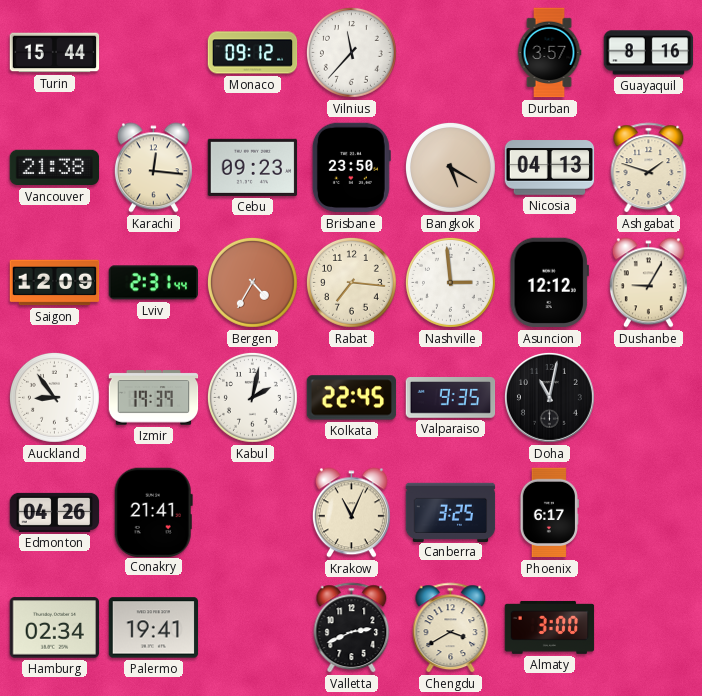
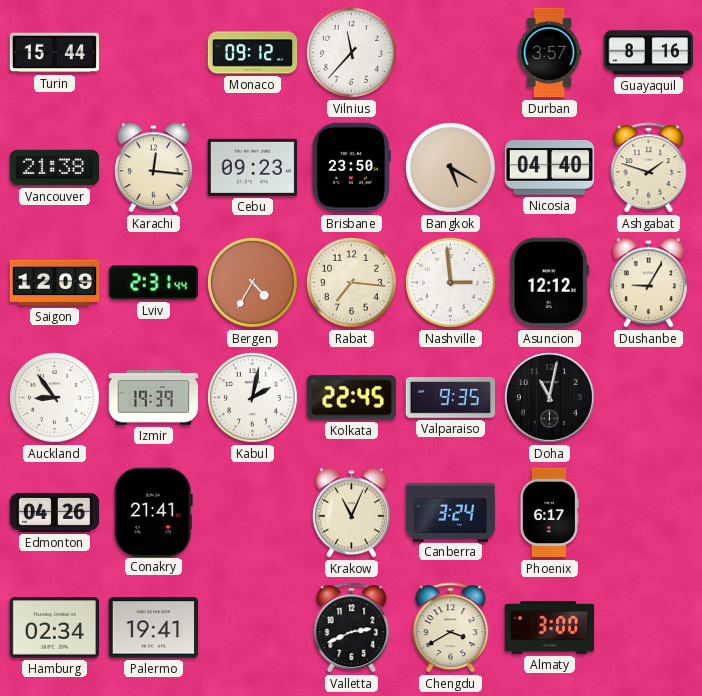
Nicosia: 04:13 -> 04:40 (550, 168)
Canberra: 3:25 -> 3:24 (451, 512)
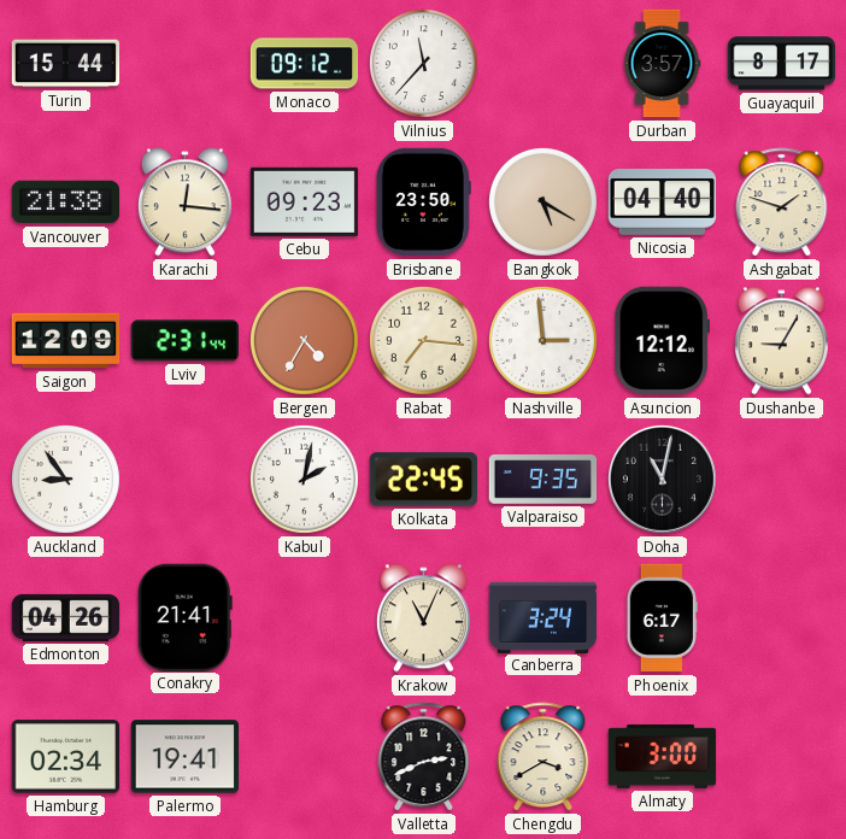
Guayaquil: 8:16 -> 8:17 (782, 64)
Izmir: 19:39 -> none (154, 398)
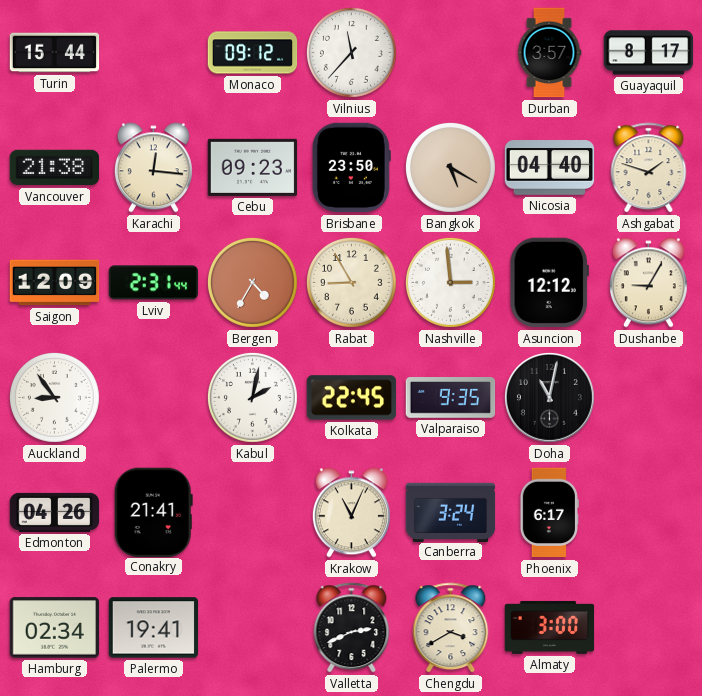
Rabat: 7:16 -> 8:55 (351, 282)
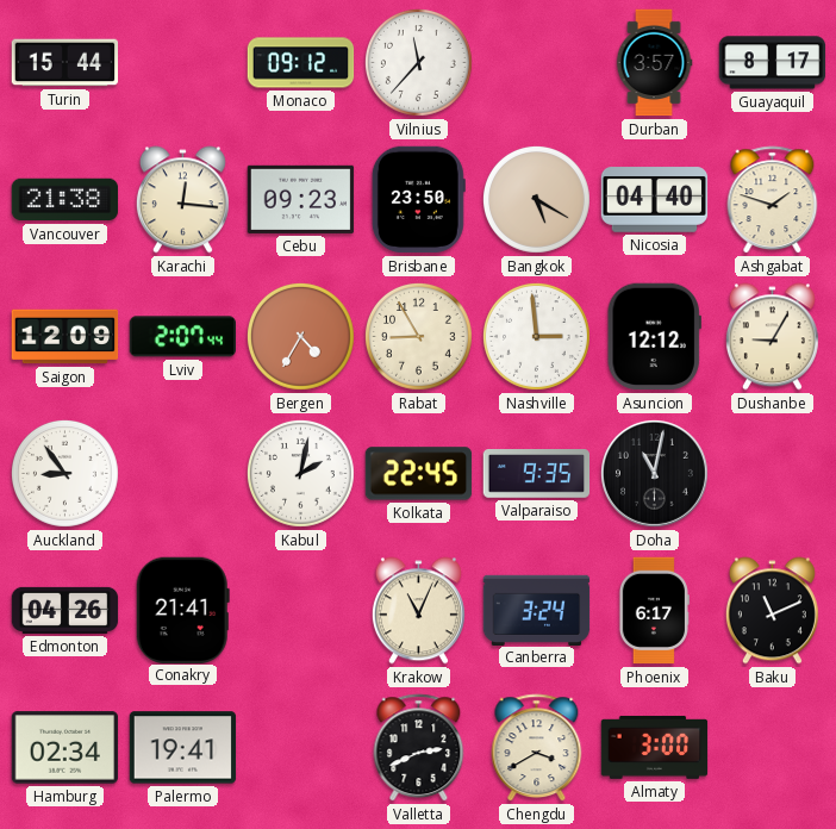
Lviv: 2:31 -> 2:07 (182, 337)
Baku: none -> 11:11 (772, 611)
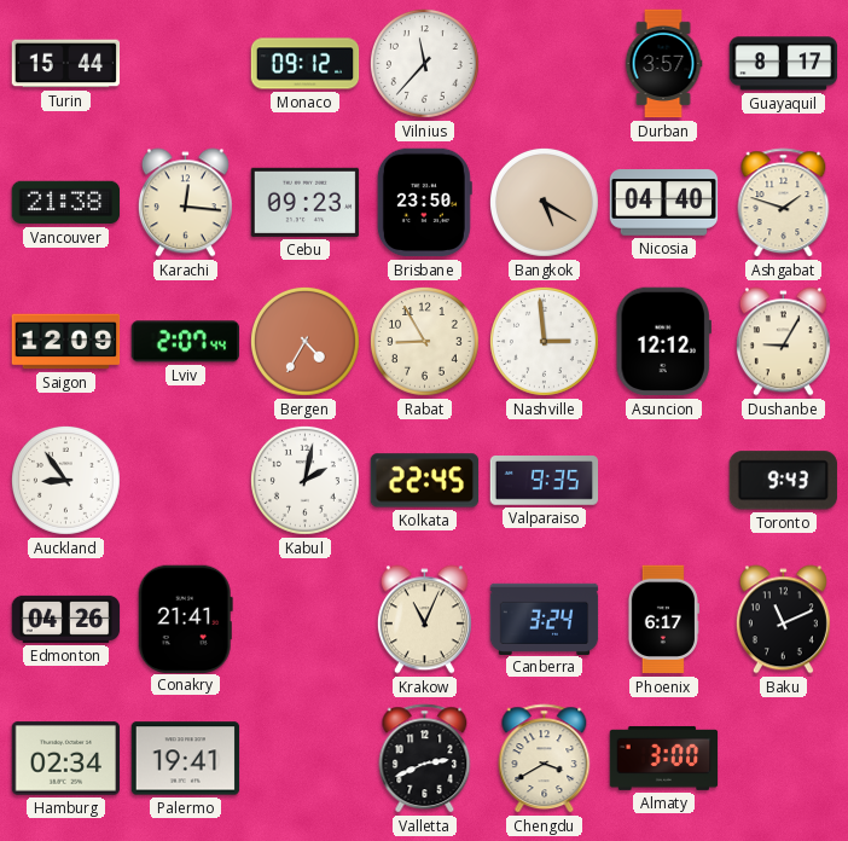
Doha: 11:02 -> none (654, 473)
Toronto: none -> 9:43 (783, 481)
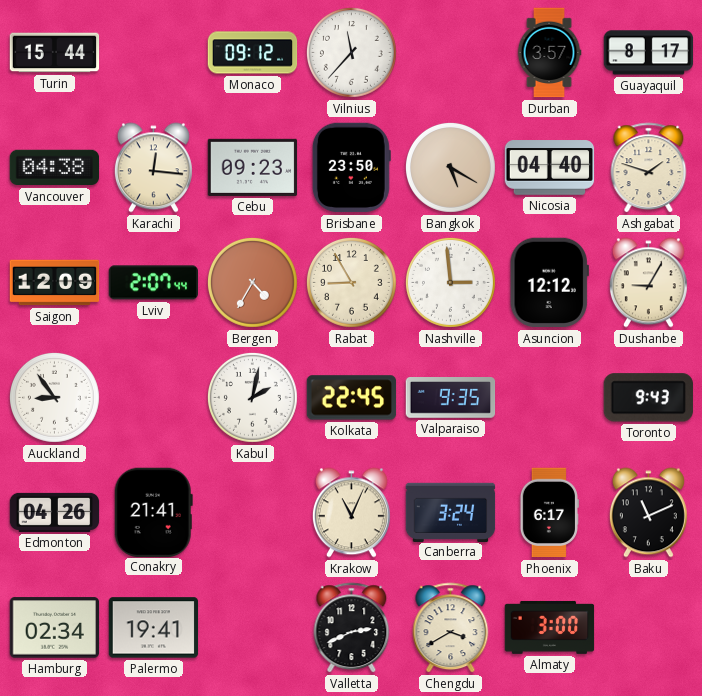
Vancouver: 21:38 -> 04:38 (55, 168)
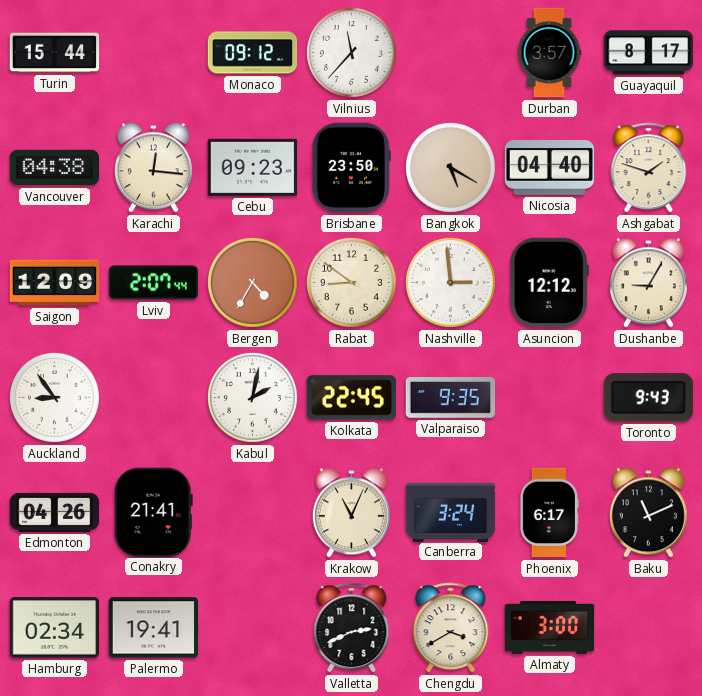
Rabat: 8:55 -> 8:51 (351, 282)
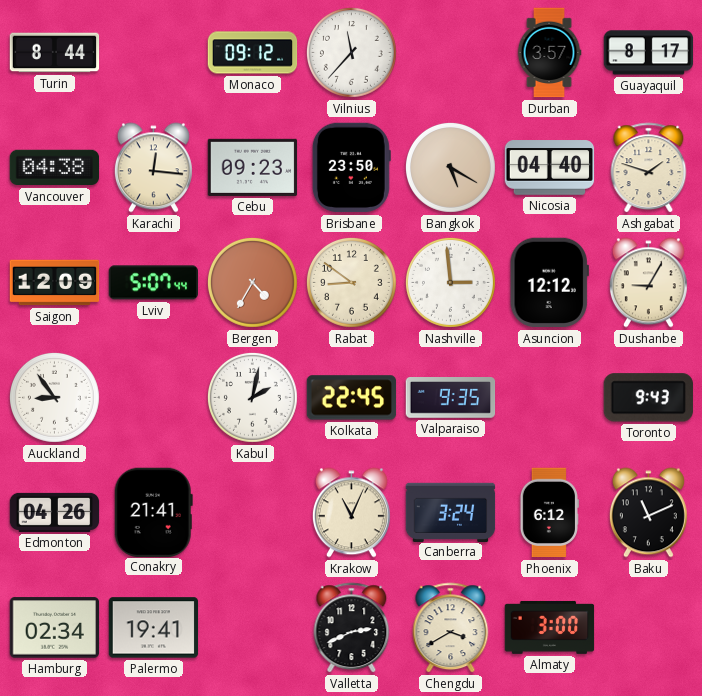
Turin: 15:44 -> 8:44 (55, 53)
Lviv: 2:07 -> 5:07 (153, 283)
Phoenix: 6:17 -> 6:12 (549, 513)
